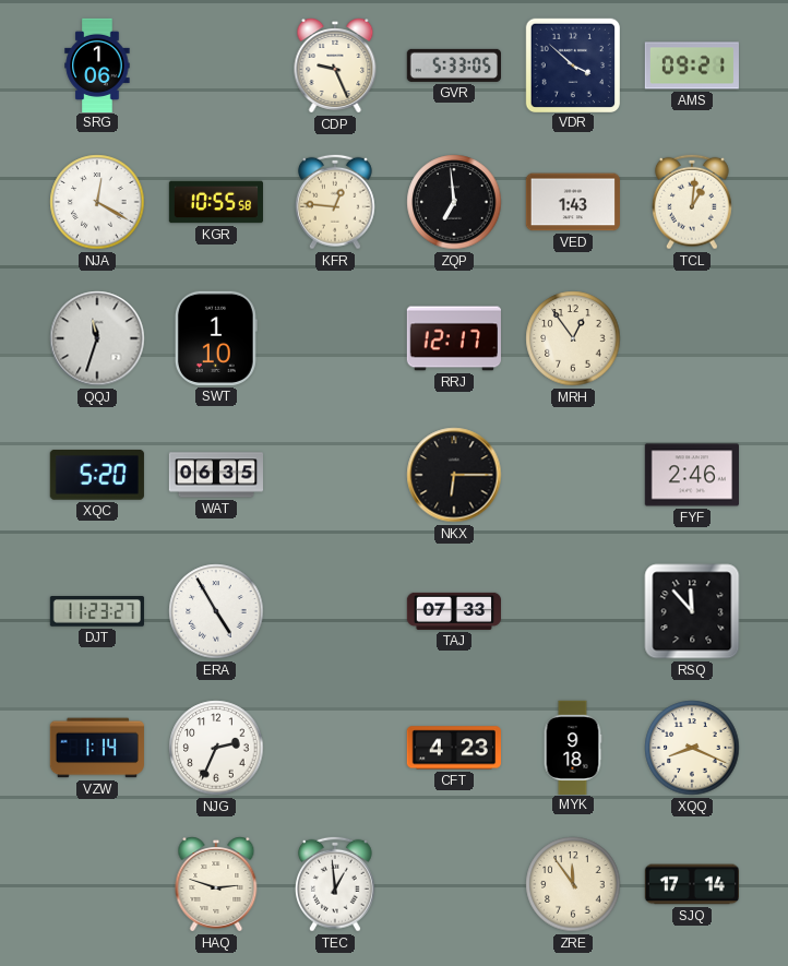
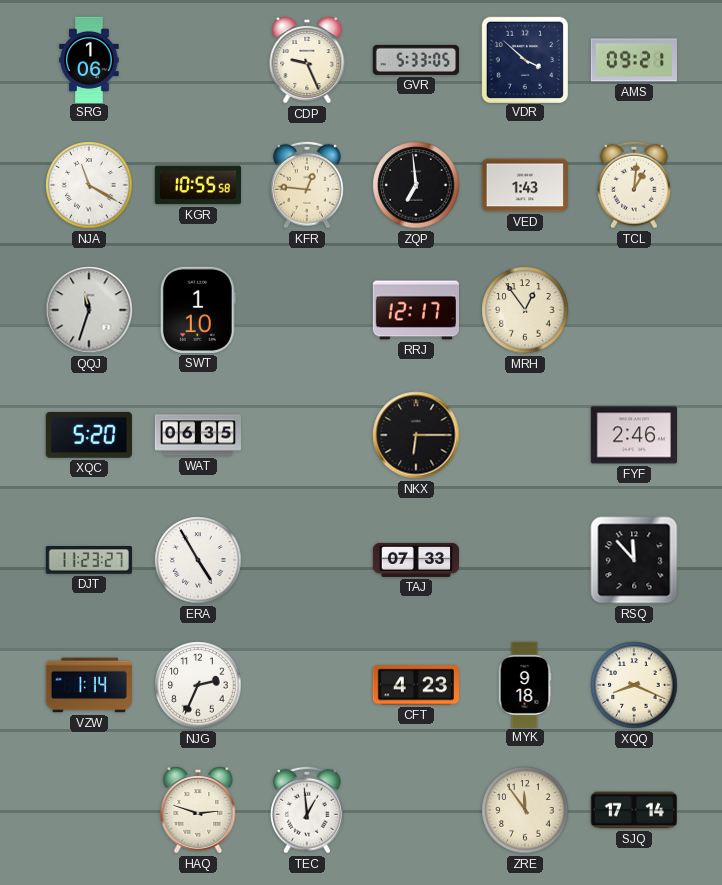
NJA: 12:20 -> 11:20 (89, 185)
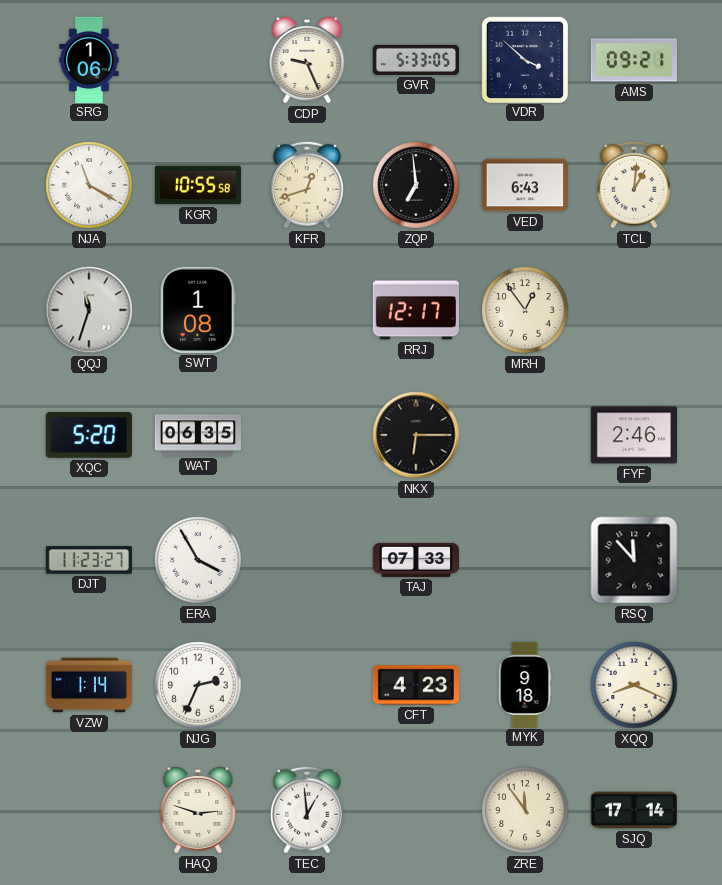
KFR: 12:46 -> 12:42 (307, 185)
VED: 1:43 -> 6:43 (524, 185)
SWT: 1:10 -> 1:08 (198, 310)
ERA: 4:55 -> 3:55 (198, 560)
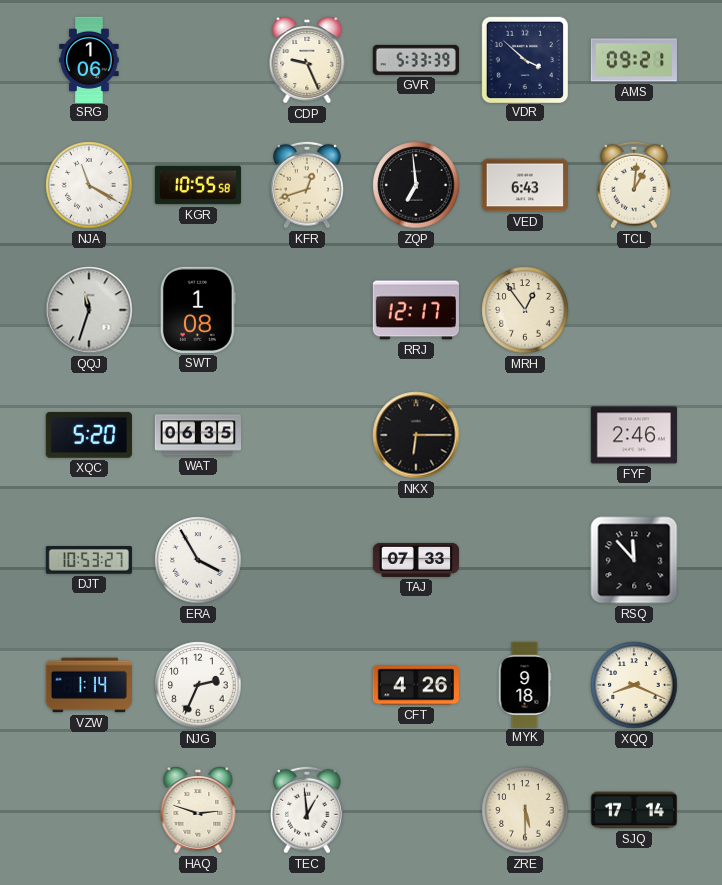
GVR: 5:33:05 -> 5:33:39 (415, 60)
DJT: 11:23 -> 10:53 (89, 560)
CFT: 4:23 -> 4:26 (416, 685)
ZRE: 11:54 -> 5:30 (525, 810)
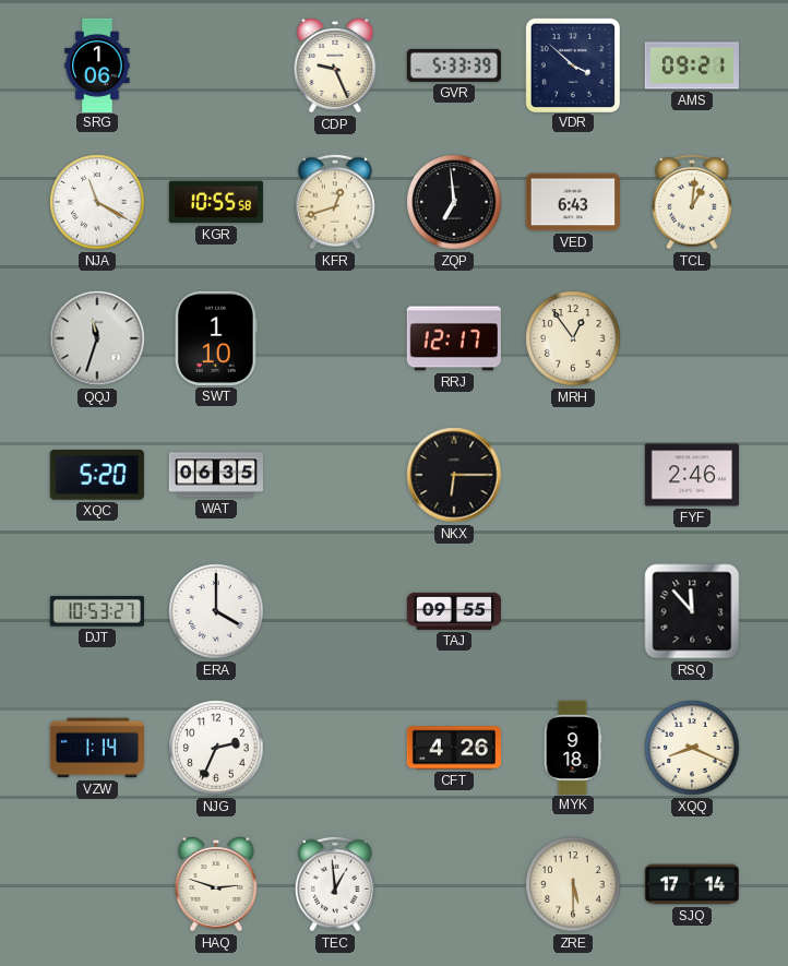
SWT: 1:08 -> 1:10 (216, 338)
ERA: 3:55 -> 4:00 (216, 611)
TAJ: 07:33 -> 09:55 (453, 611)
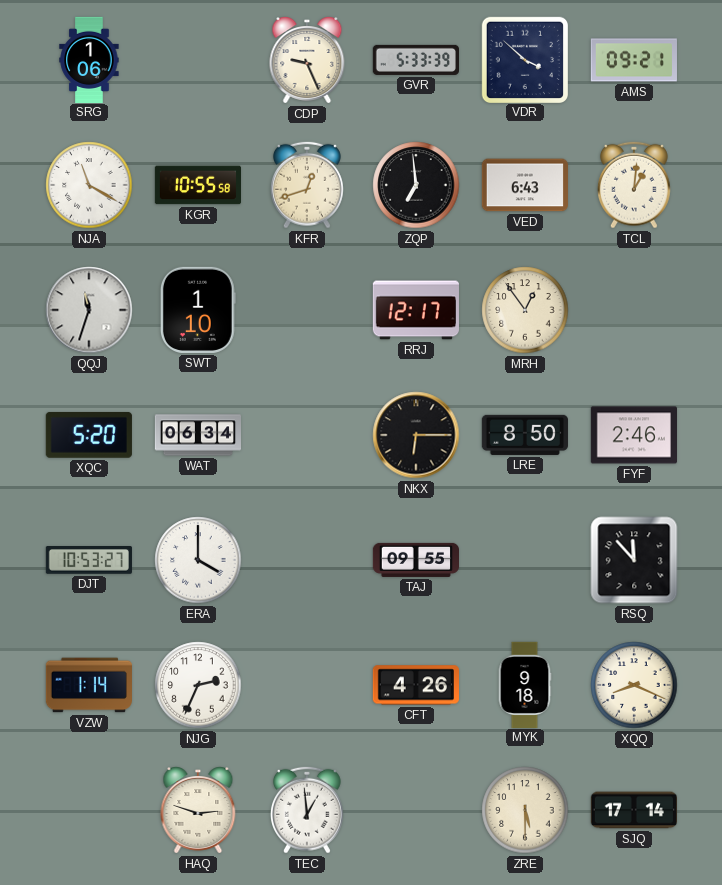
WAT: 06:35 -> 06:34 (198, 435)
LRE: none -> 8:50 (525, 435)
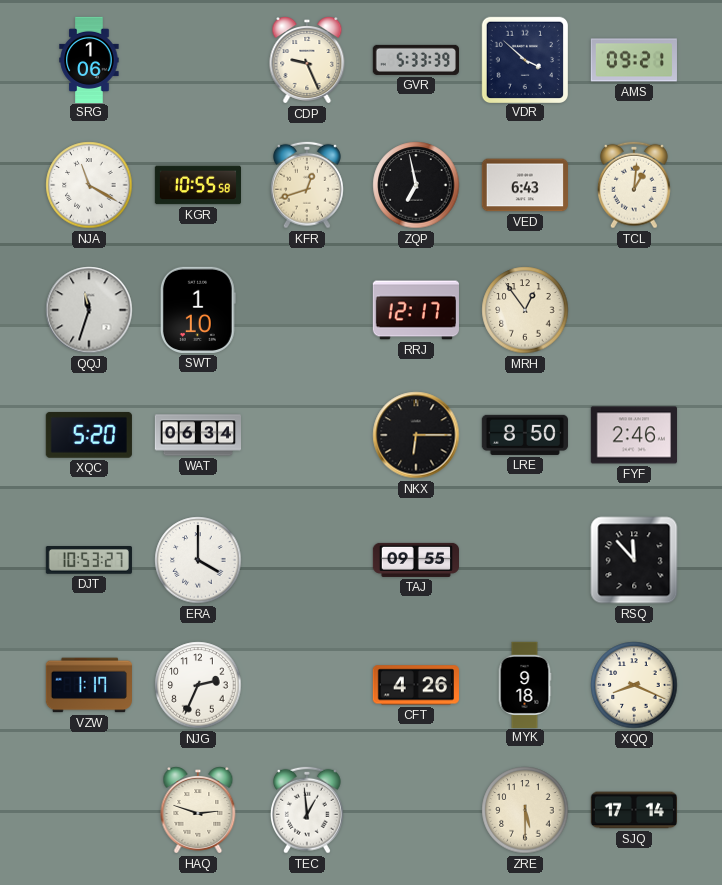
ZQP: 6:59 -> 6:58 (416, 185)
VZW: 1:14 -> 1:17 (89, 685)
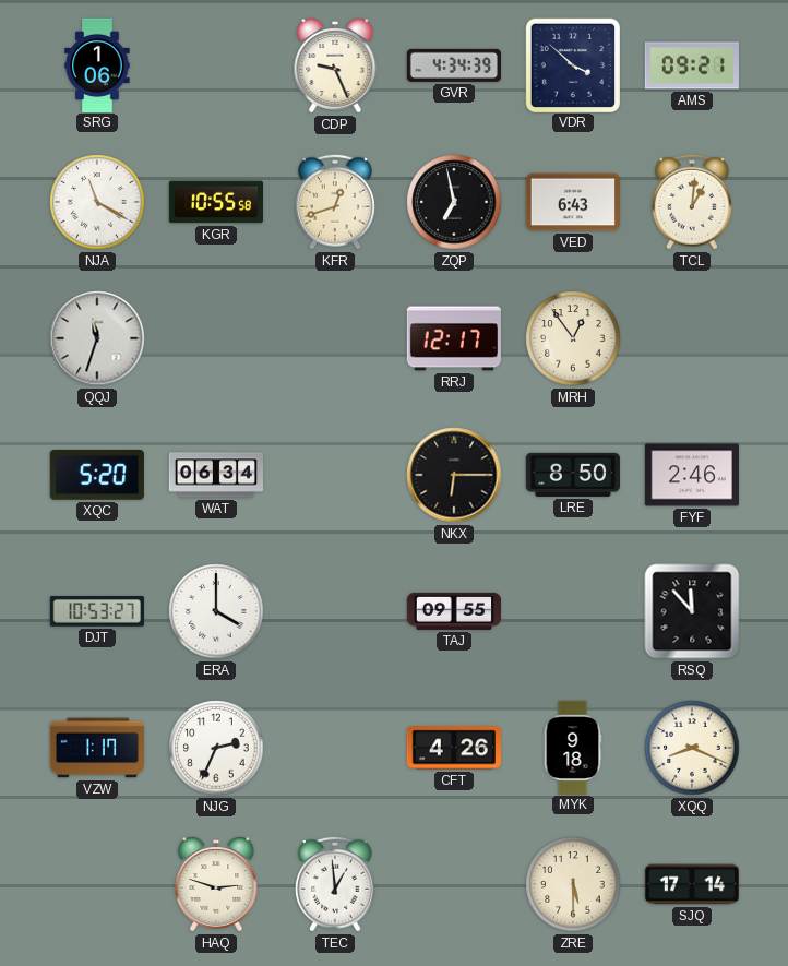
GVR: 5:33 -> 4:34 (453, 65)
SWT: 1:10 -> none (198, 310)
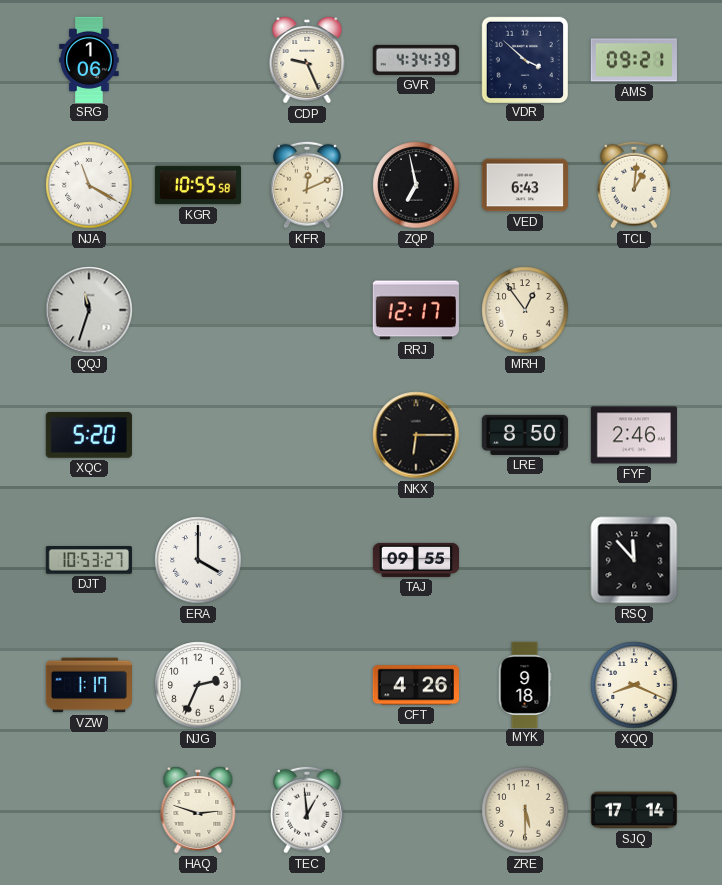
KFR: 12:42 -> 12:11 (307, 185)
WAT: 06:34 -> none (216, 475)
